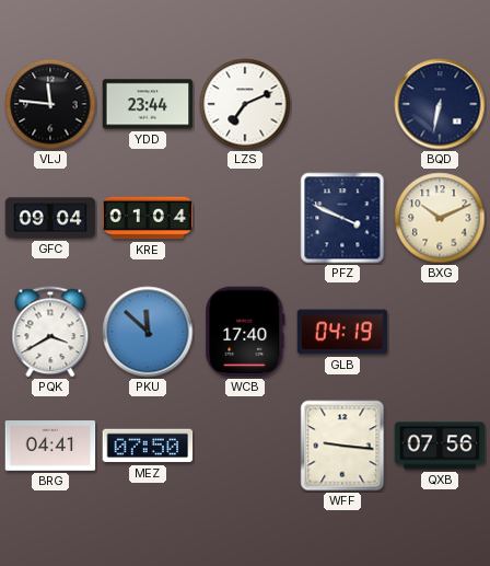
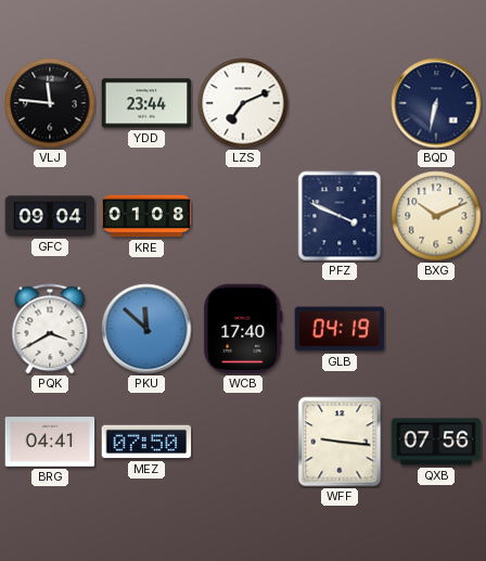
KRE: 01:04 -> 01:08 (146, 216)
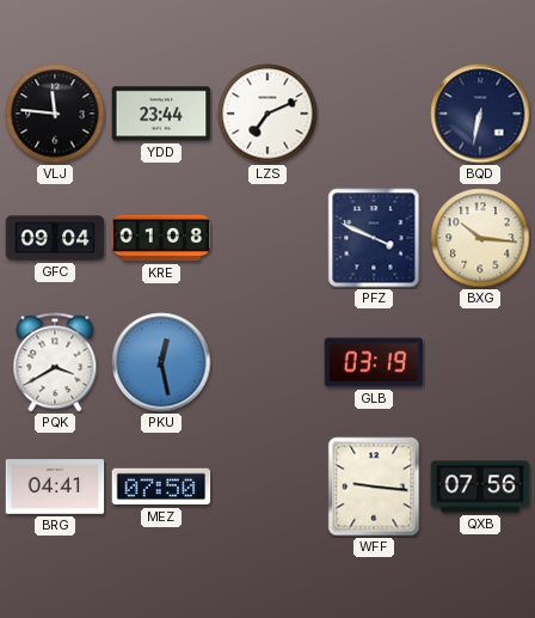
BXG: 10:11 -> 10:16 (480, 238)
PKU: 11:52 -> 12:28 (161, 362)
WCB: 17:40 -> none (243, 329)
GLB: 04:19 -> 03:19 (374, 362)
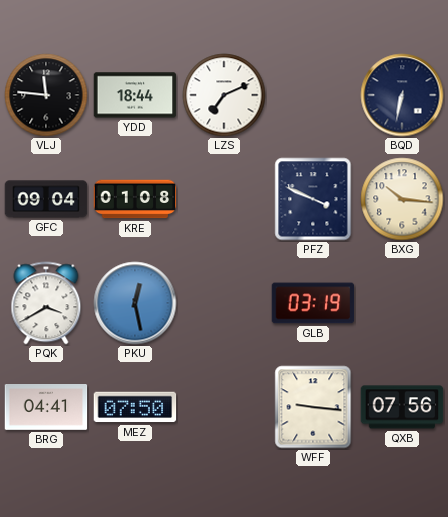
YDD: 23:44 -> 18:44 (135, 95)
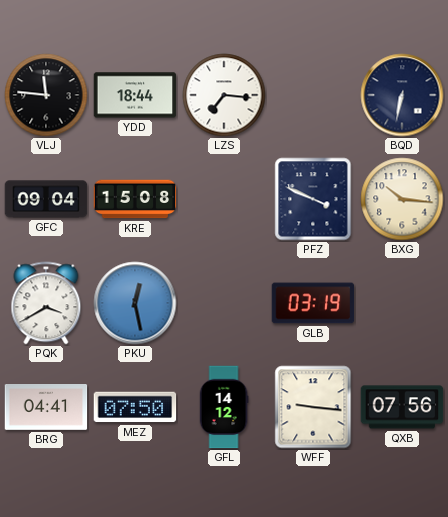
LZS: 7:11 -> 7:16 (224, 95)
KRE: 01:08 -> 15:08 (135, 199)
GFL: none -> 14:12 (224, 407)
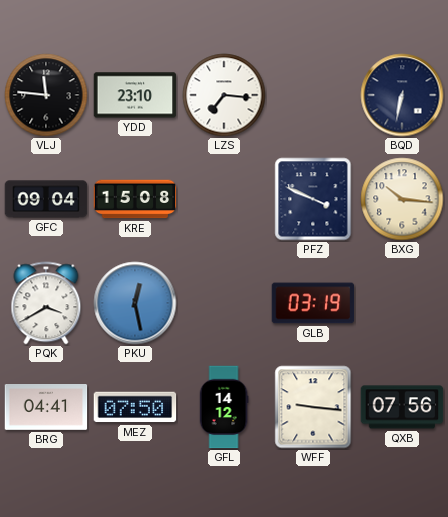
YDD: 18:44 -> 23:10 (135, 95)
